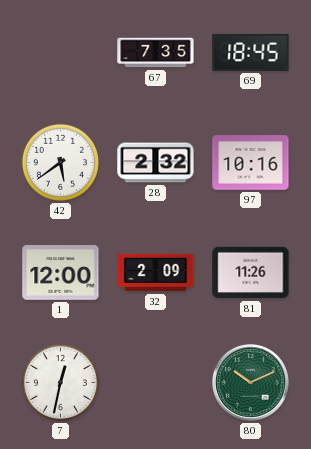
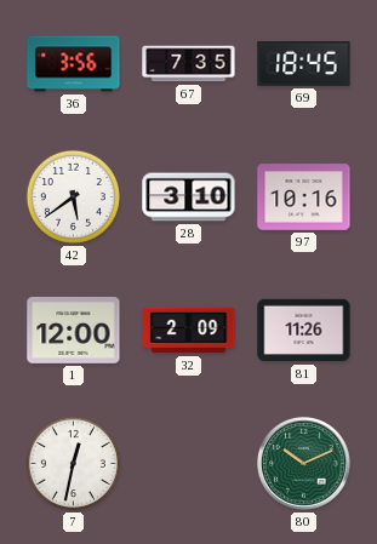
36: none -> 3:56 (74, 64)
28: 2:32 -> 3:10 (189, 197)
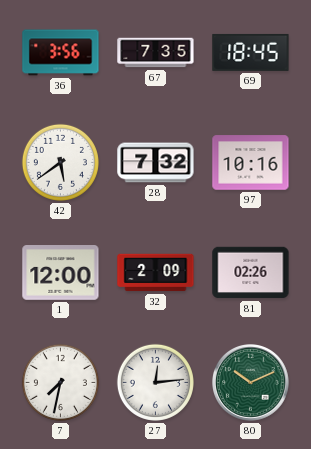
28: 3:10 -> 7:32 (156, 163)
81: 11:26 -> 02:26 (251, 273)
7: 12:32 -> 7:32 (60, 382)
27: none -> 12:14 (155, 382)
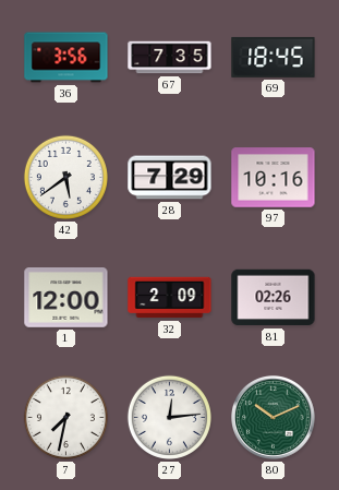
28: 7:32 -> 7:29 (170, 178)
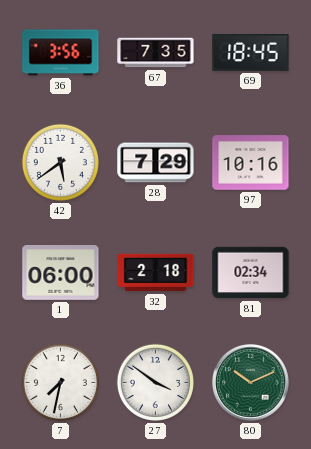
1: 12:00 -> 06:00 (61, 273)
32: 2:09 -> 2:18 (156, 273)
81: 02:26 -> 02:34 (251, 273)
27: 12:14 -> 3:51 (155, 382)
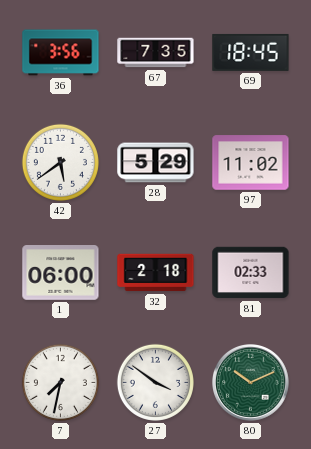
28: 7:29 -> 5:29 (156, 163)
97: 10:16 -> 11:02 (251, 163)
81: 02:34 -> 02:33 (251, 273)
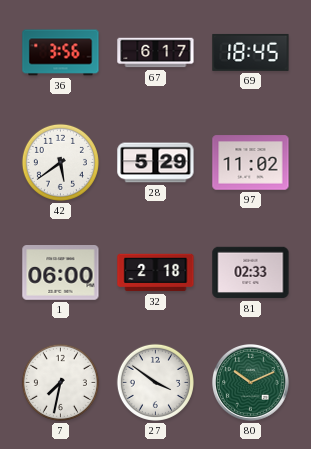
67: 7:35 -> 6:17 (156, 53)
